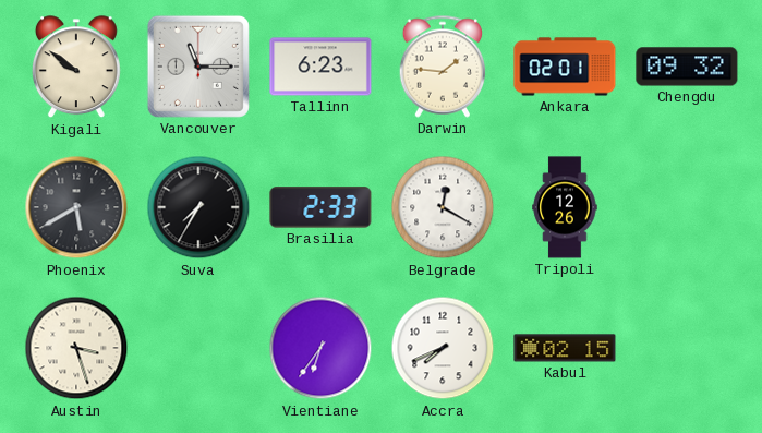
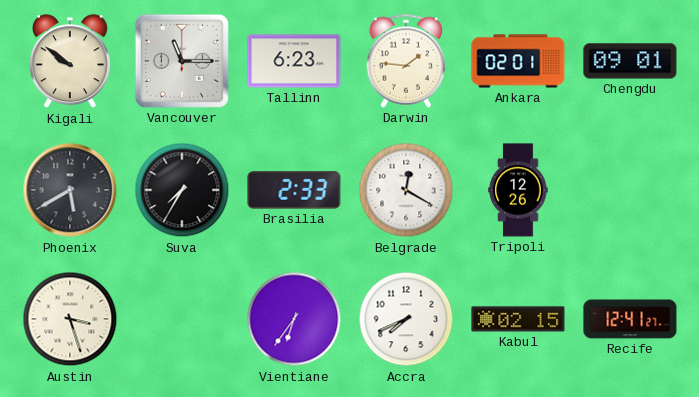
Chengdu: 09:32 -> 09:01 (630, 61)
Recife: none -> 12:41 (630, 319)
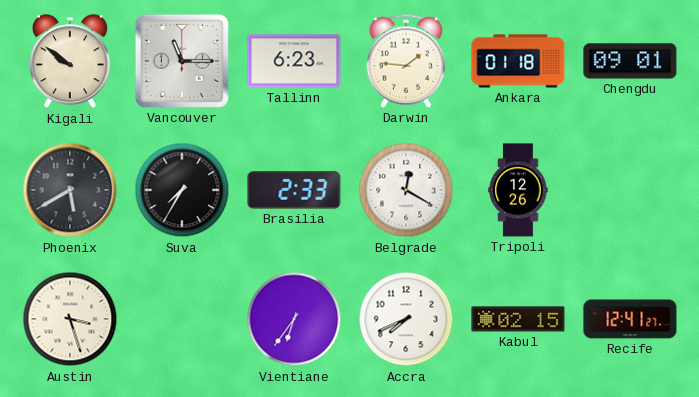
Ankara: 02:01 -> 01:18 (518, 61)
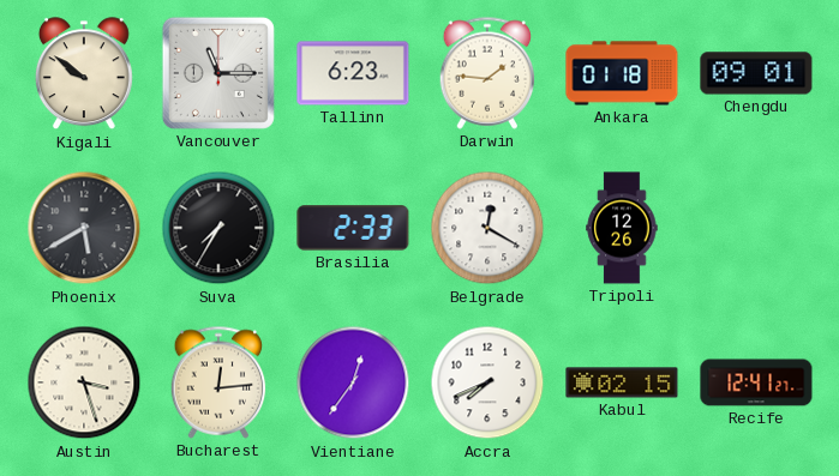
Bucharest: none -> 12:14 (218, 382)
Vientiane: 6:36 -> 12:36 (353, 382)
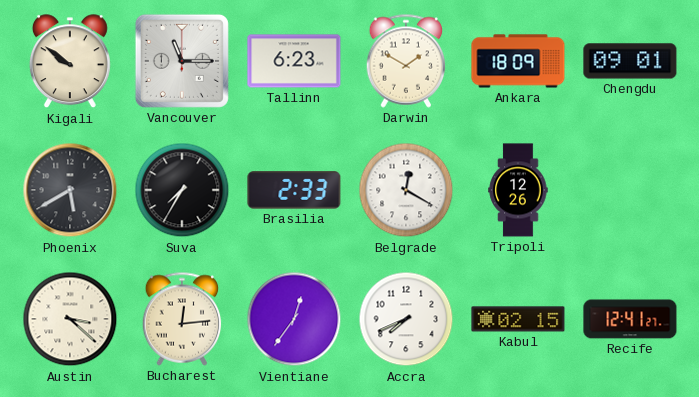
Darwin: 1:46 -> 1:50 (406, 61)
Ankara: 01:18 -> 18:09 (518, 61)
Austin: 3:27 -> 3:22 (70, 319)
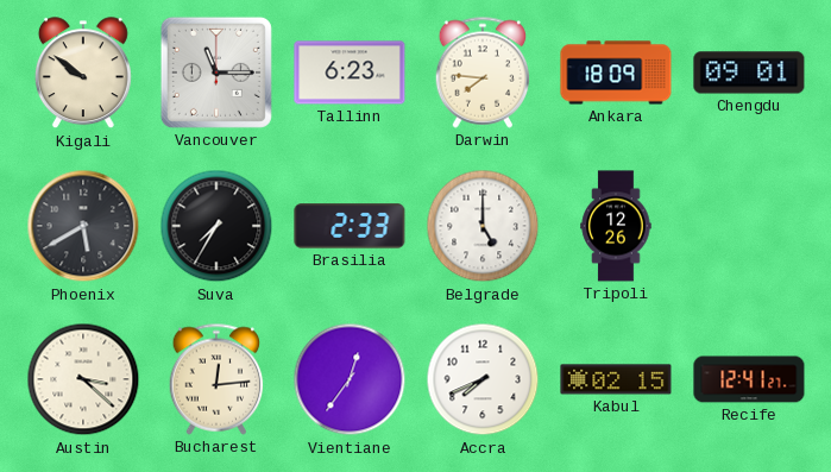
Darwin: 1:50 -> 7:46 (483, 73)
Belgrade: 12:20 -> 5:00 (483, 226)
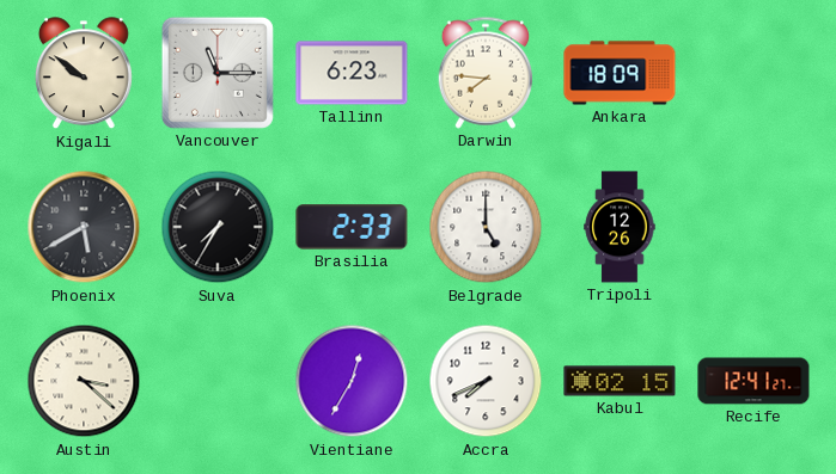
Chengdu: 09:01 -> none (749, 73)
Bucharest: 12:14 -> none (216, 379)
Vientiane: 12:36 -> 12:35 (352, 381)
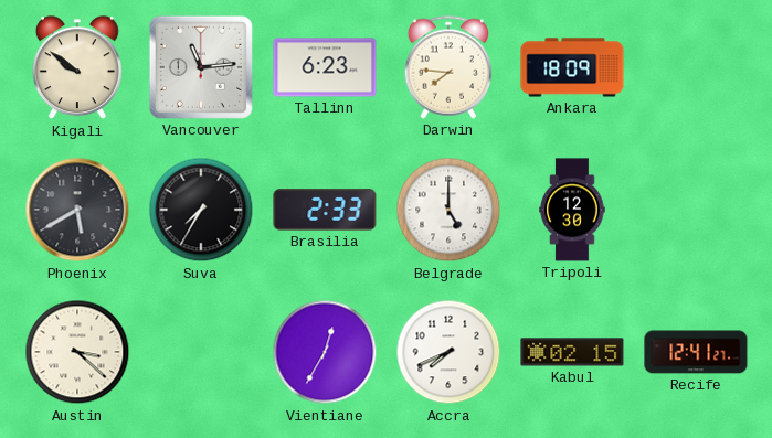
Vancouver: 11:15 -> 11:14 (201, 67)
Tripoli: 12:26 -> 12:30 (572, 210)
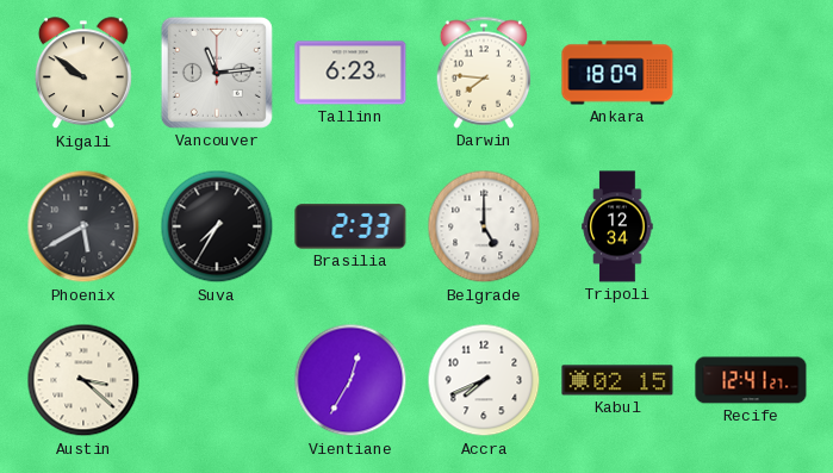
Tripoli: 12:30 -> 12:34 (617, 226)
